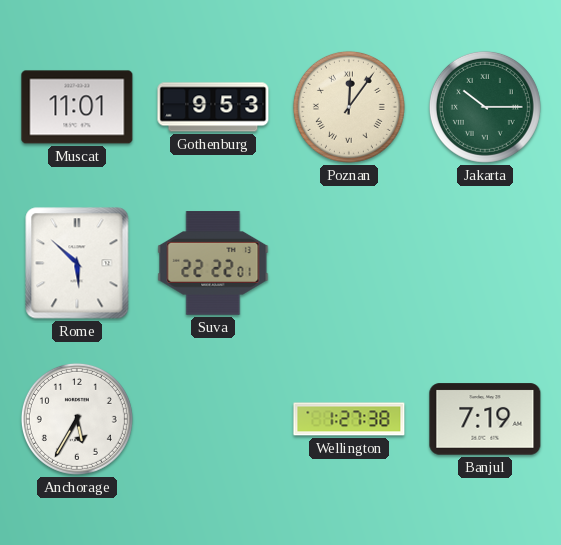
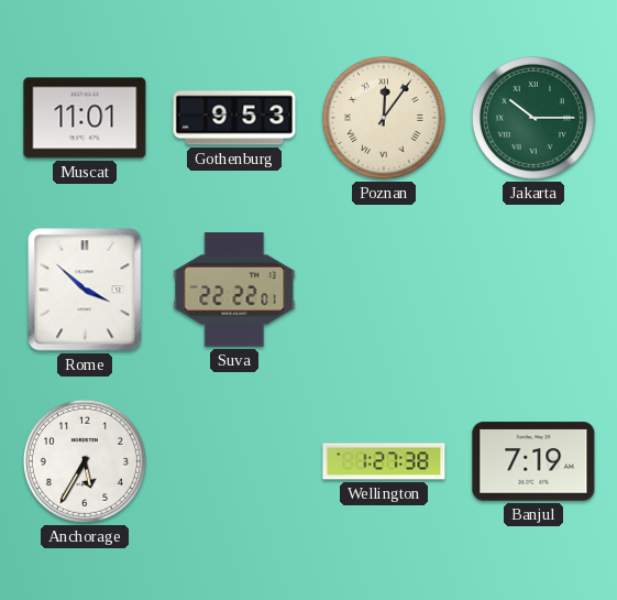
Rome: 5:52 -> 3:52 (85, 290)
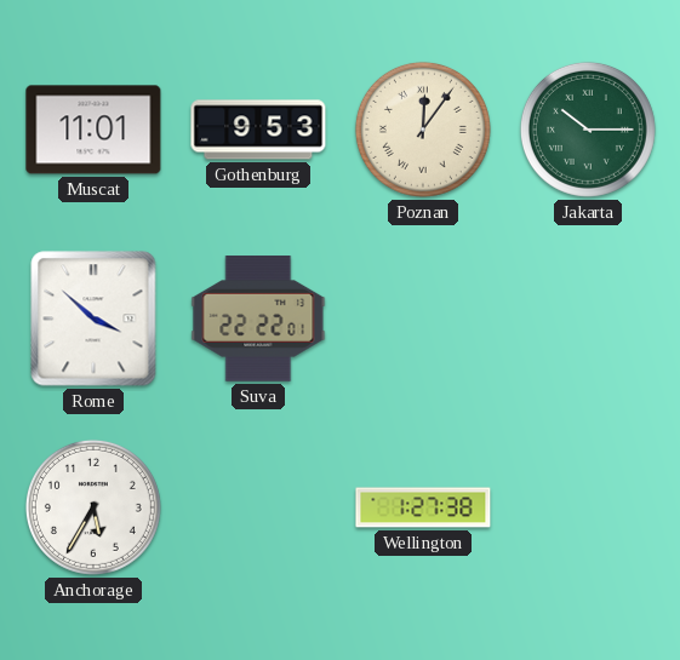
Banjul: 7:19 -> none (533, 461)
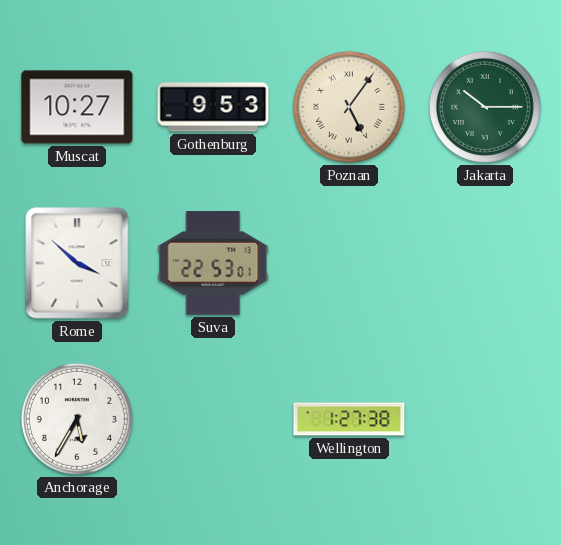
Muscat: 11:01 -> 10:27 (77, 107)
Poznan: 12:06 -> 5:06 (349, 107)
Suva: 22:22 -> 22:53 (213, 263)
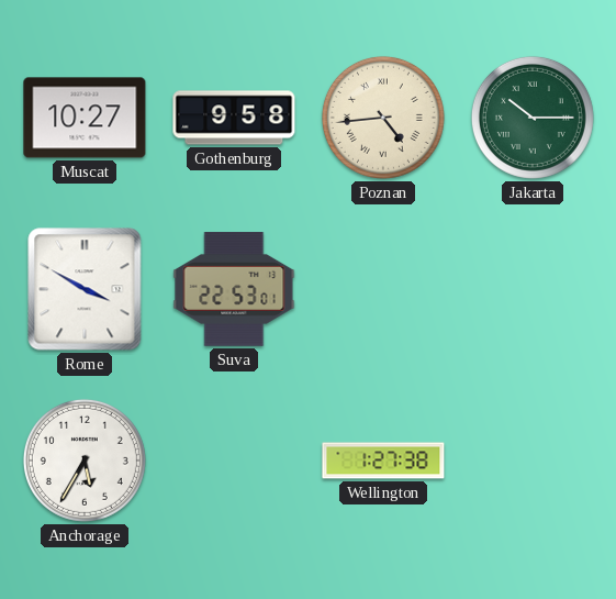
Gothenburg: 9:53 -> 9:58 (234, 118)
Poznan: 5:06 -> 4:44 (383, 118)
Rome: 3:52 -> 3:50 (85, 289)
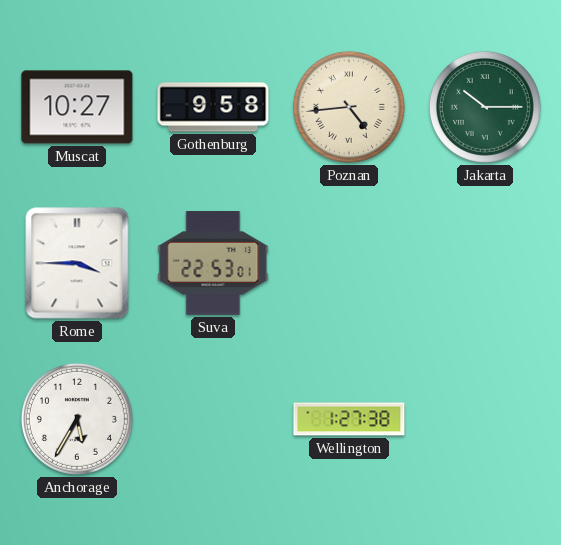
Rome: 3:50 -> 3:45 (77, 263)
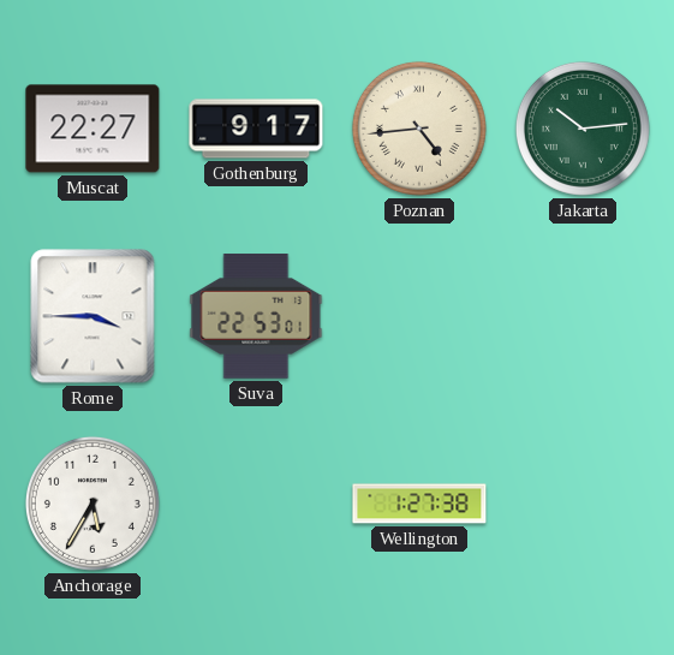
Muscat: 10:27 -> 22:27 (93, 129)
Gothenburg: 9:58 -> 9:17 (256, 129)
Jakarta: 10:15 -> 10:14 (583, 129)
